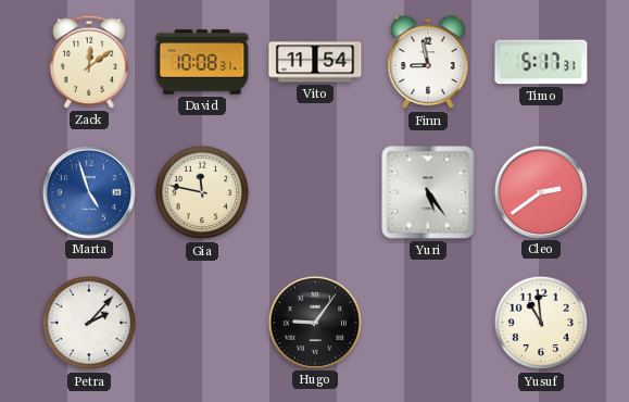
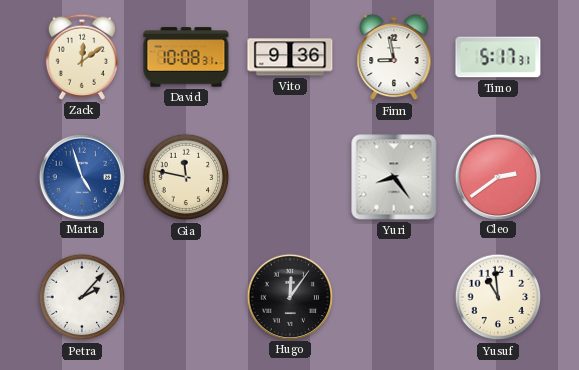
Vito: 11:54 -> 9:36 (290, 57)
Yuri: 5:24 -> 8:24 (394, 177)
Hugo: 9:06 -> 12:06 (289, 296)
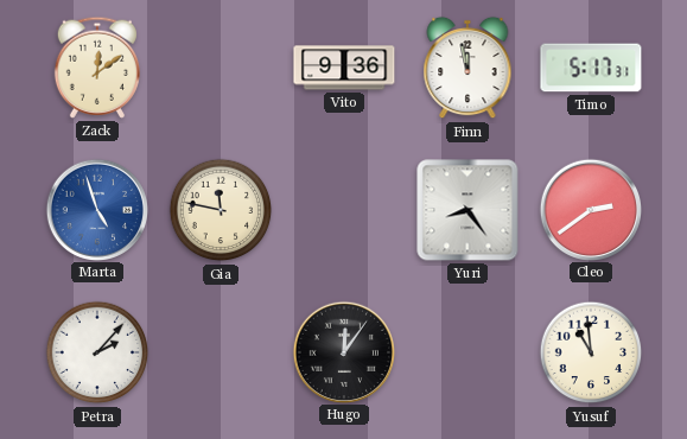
David: 10:08 -> none (186, 57)
Finn: 8:58 -> 11:58 (467, 68)
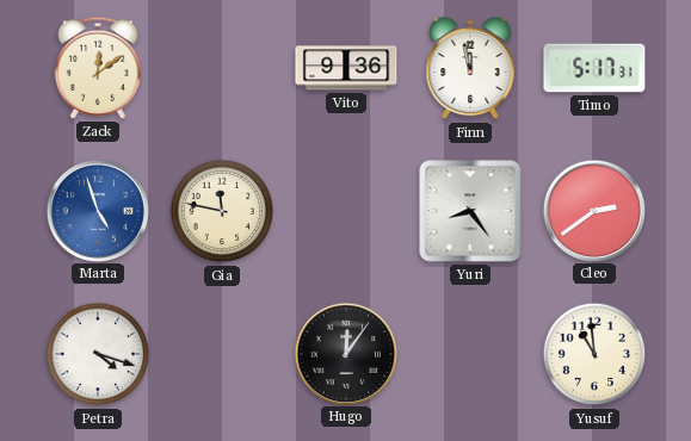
Petra: 2:07 -> 4:18 (98, 354)
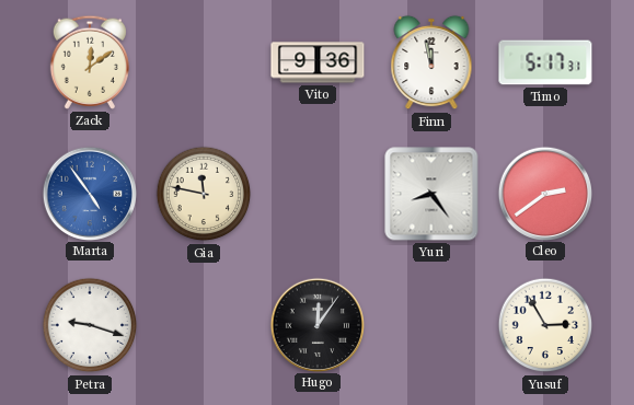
Marta: 4:57 -> 4:54 (89, 193)
Petra: 4:18 -> 9:18 (90, 325)
Yusuf: 10:59 -> 2:55 (545, 325)
